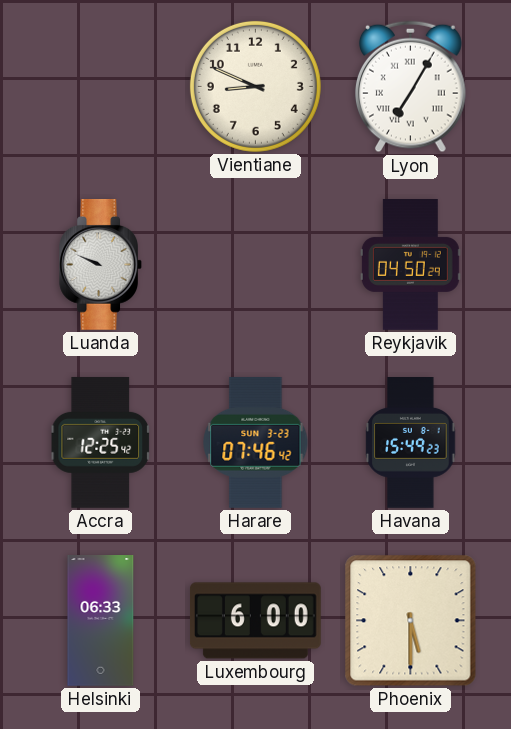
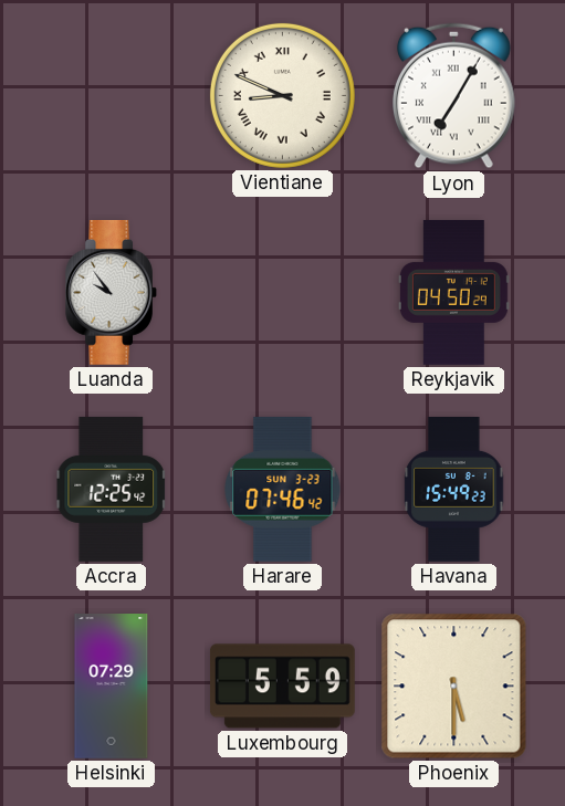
Vientiane numerals: Arabic -> Roman (282, 95)
Luanda: 9:49 -> 9:54 (111, 293)
Helsinki: 06:33 -> 07:29 (112, 687)
Luxembourg: 6:00 -> 5:59 (282, 687)
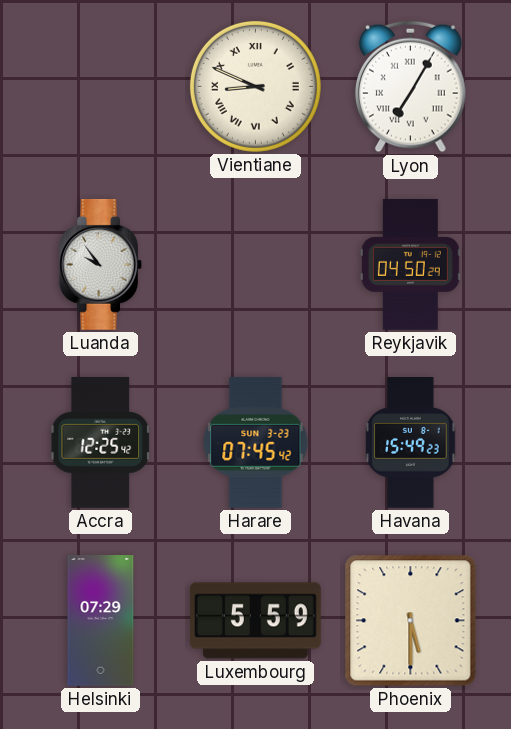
Harare: 07:46 -> 07:45 (256, 442)
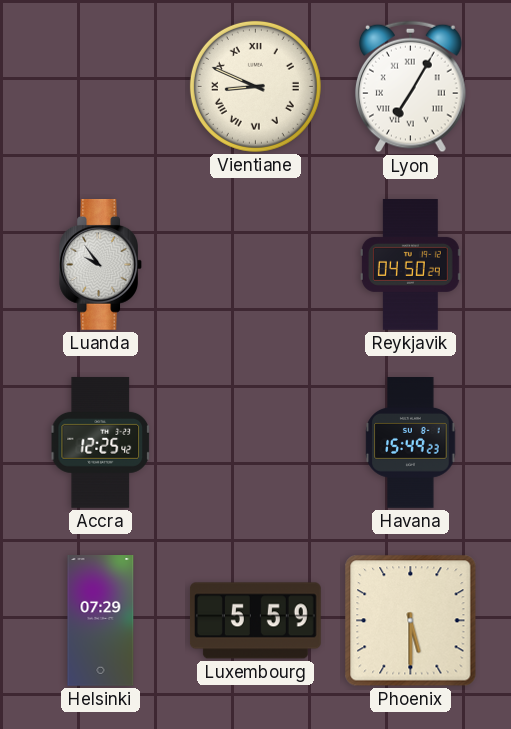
Harare: 07:45 -> none (256, 442)
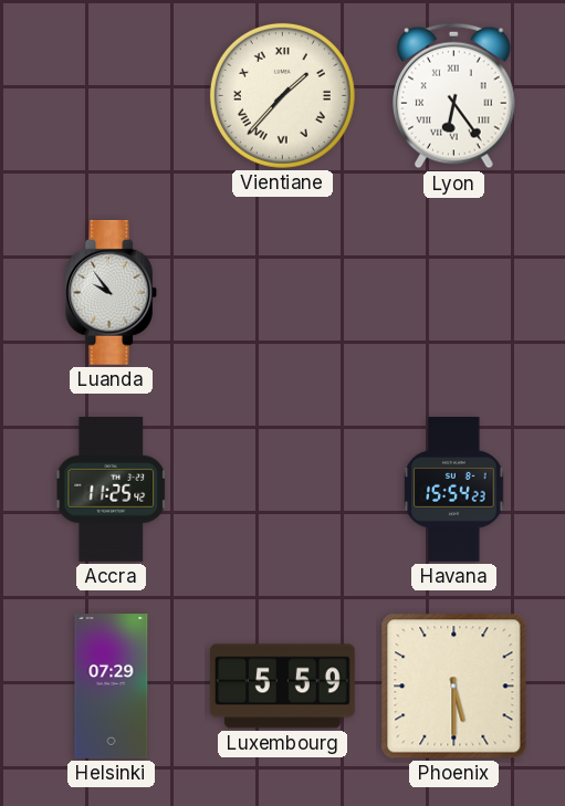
Vientiane: 8:49 -> 1:37 (282, 95)
Lyon: 7:05 -> 6:24 (454, 96)
Reykjavik: 04:50 -> none (410, 265)
Accra: 12:25 -> 11:25 (111, 489)
Havana: 15:49 -> 15:54 (454, 490)
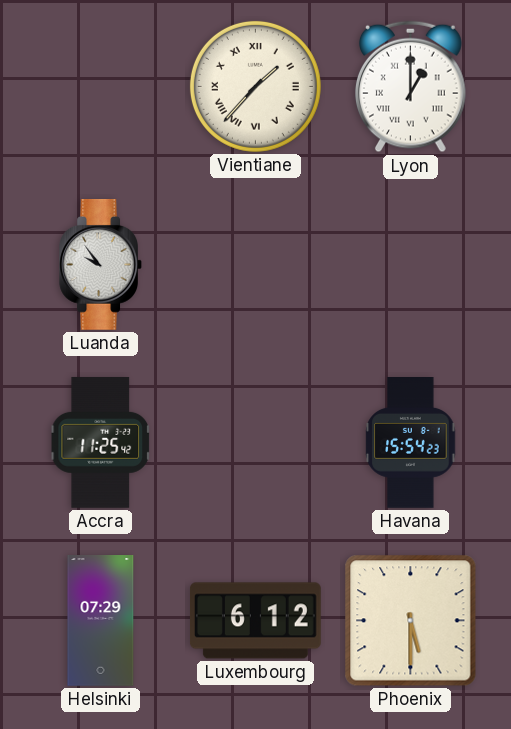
Lyon: 6:24 -> 1:00 (411, 87)
Luxembourg: 5:59 -> 6:12 (255, 621)
